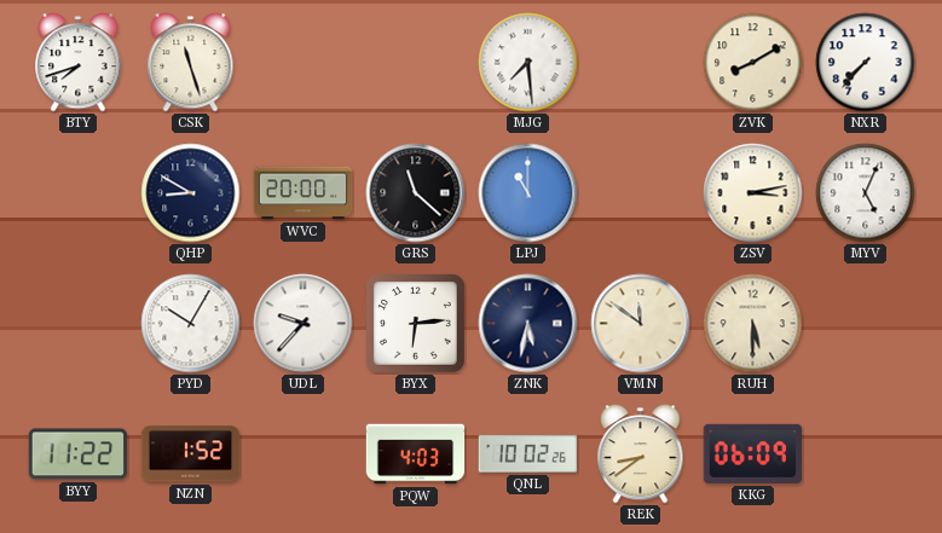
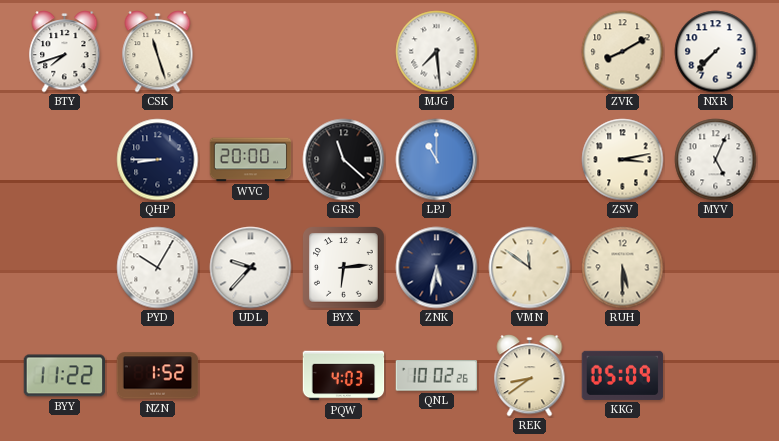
QHP: 8:50 -> 8:45 (158, 160)
KKG: 06:09 -> 05:09 (623, 375)
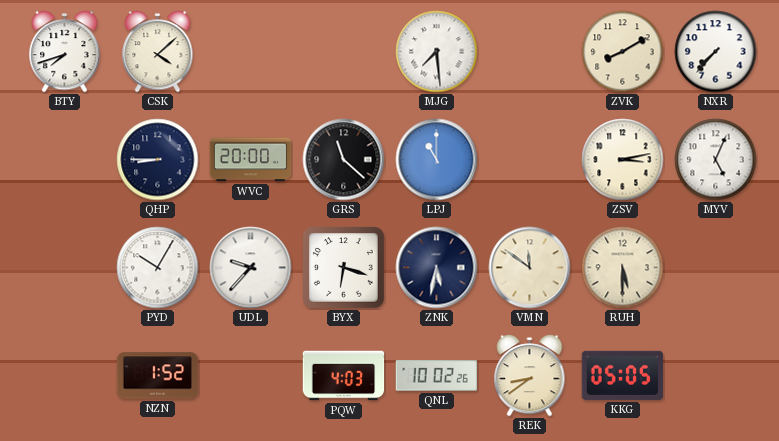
CSK: 11:27 -> 4:08 (158, 52)
BYX: 6:14 -> 6:18 (344, 268)
BYY: 11:22 -> none (65, 376)
KKG: 05:09 -> 05:05 (623, 375)
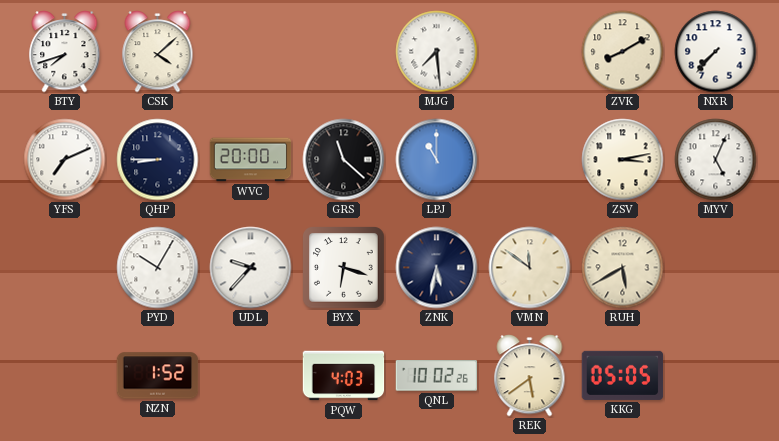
YFS: none -> 7:11 (65, 160)
RUH: 5:30 -> 5:40 (623, 268)
REK: 8:39 -> 5:39 (530, 376)
